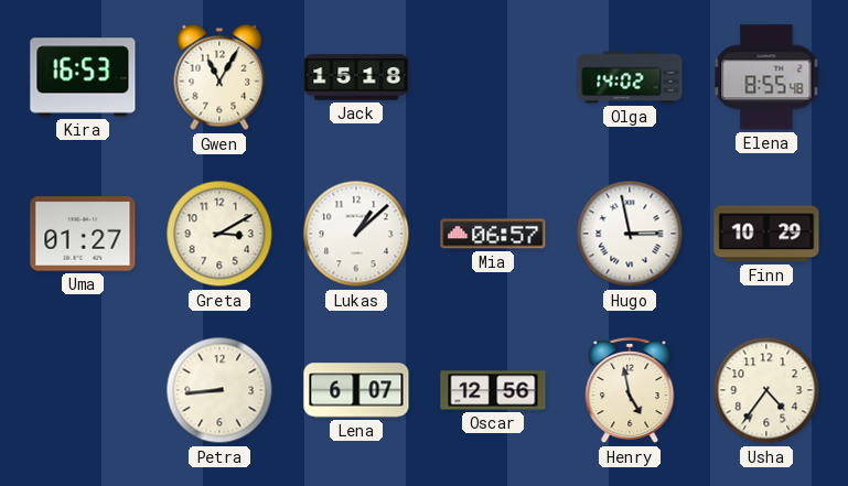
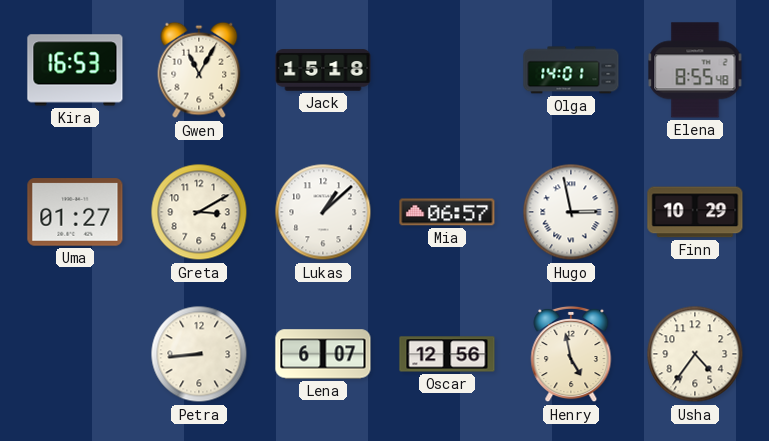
Olga: 14:02 -> 14:01 (571, 70)
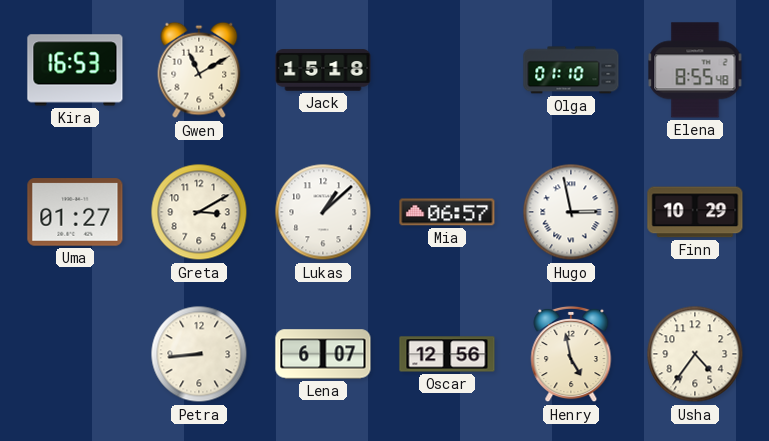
Gwen: 11:05 -> 11:10 (199, 70)
Olga: 14:01 -> 01:10 (571, 70)
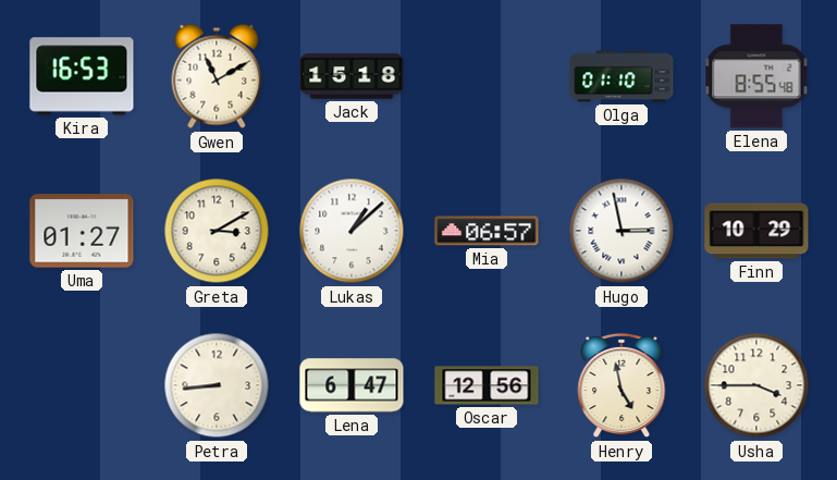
Lena: 6:07 -> 6:47 (352, 385)
Usha: 4:36 -> 3:45 (756, 385)
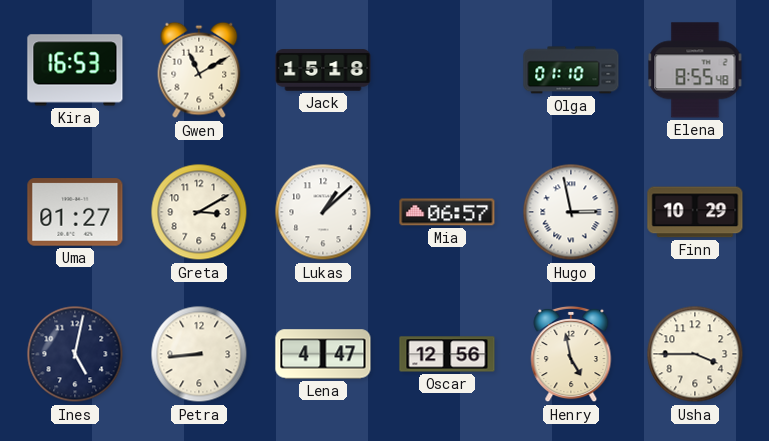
Ines: none -> 5:02 (75, 354)
Lena: 6:47 -> 4:47 (323, 354)
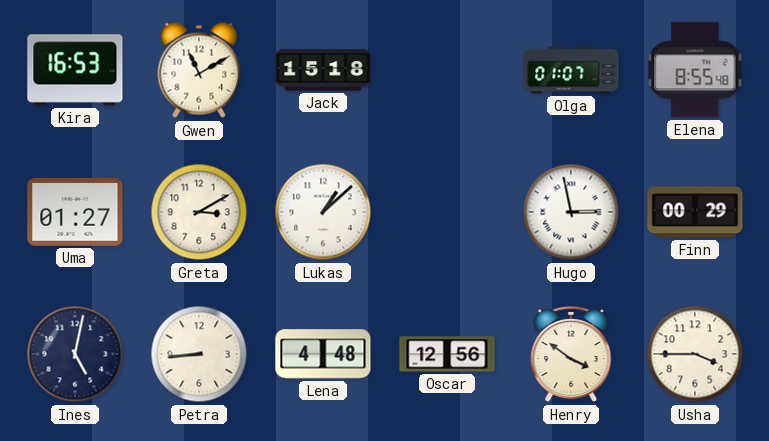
Olga: 01:10 -> 01:07 (571, 70)
Mia: 06:57 -> none (447, 212)
Finn: 10:29 -> 00:29 (695, 212)
Lena: 4:47 -> 4:48 (323, 354)
Henry: 4:58 -> 3:51 (571, 354)
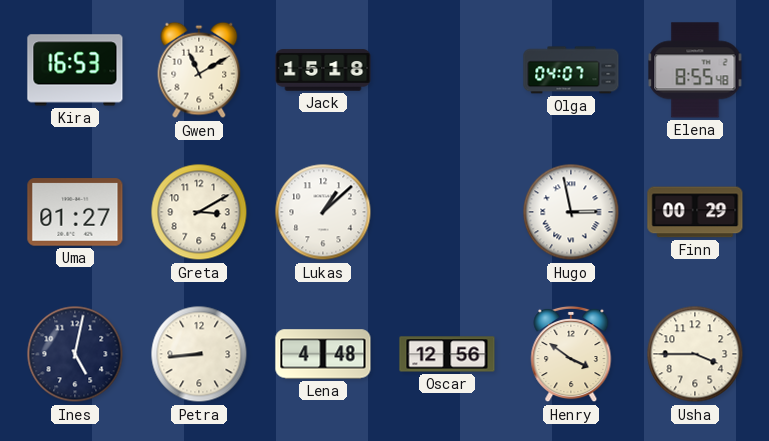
Olga: 01:07 -> 04:07 (571, 70)
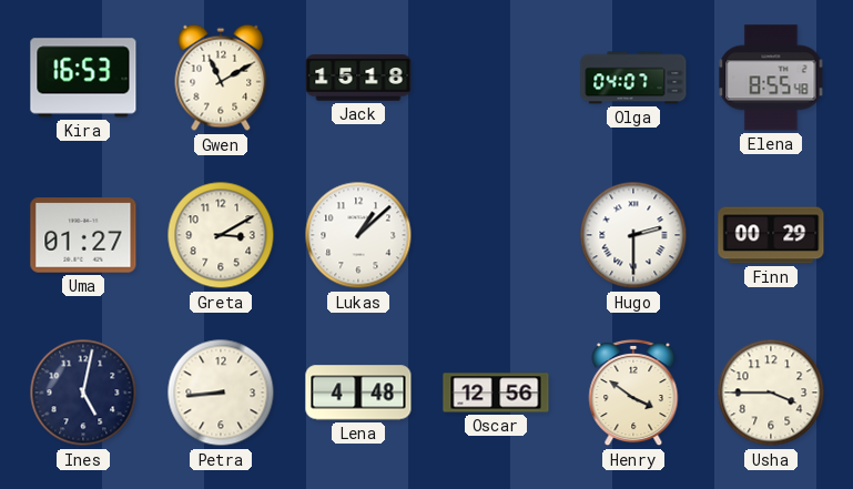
Hugo: 2:58 -> 2:30 (633, 235)
